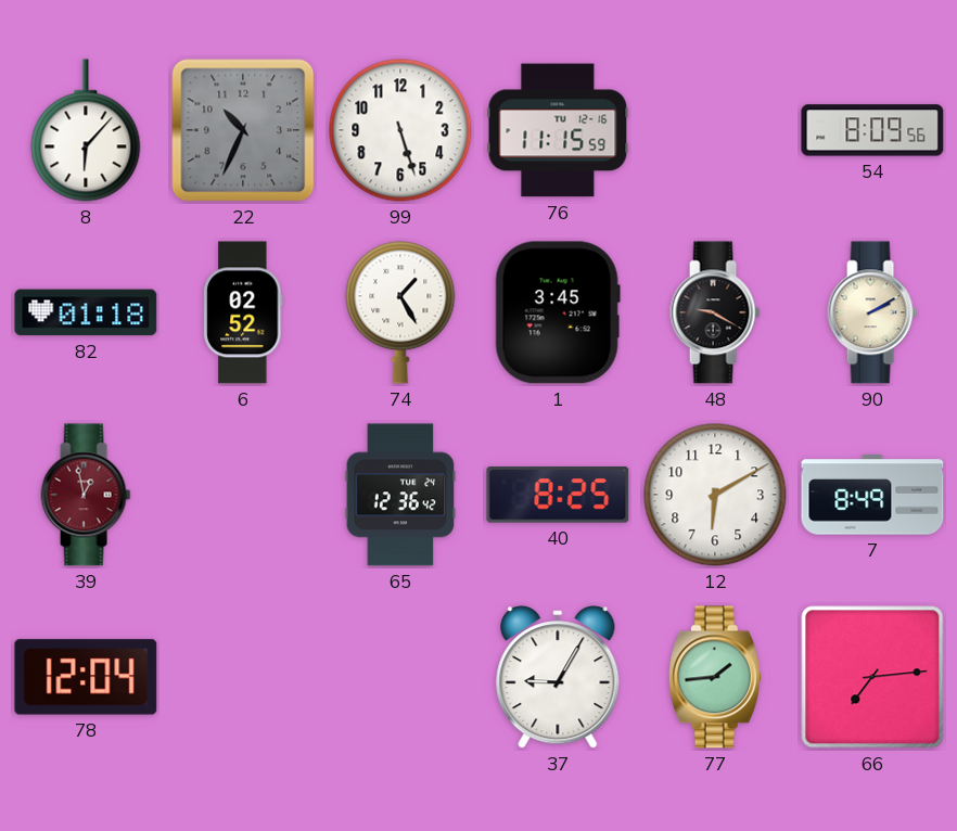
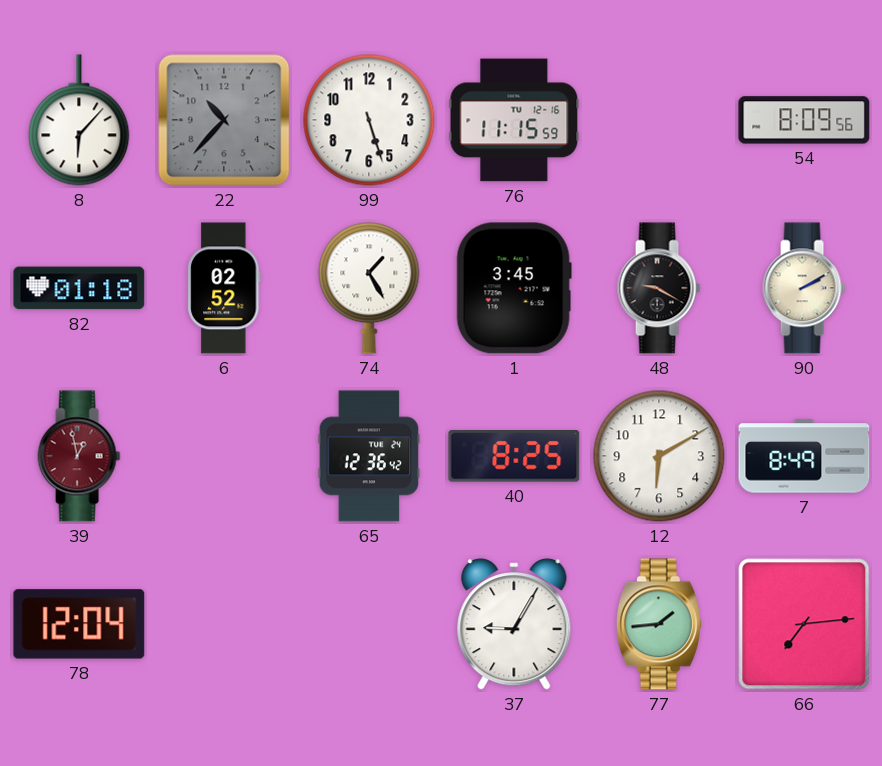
22: 10:34 -> 10:37 (224, 120)
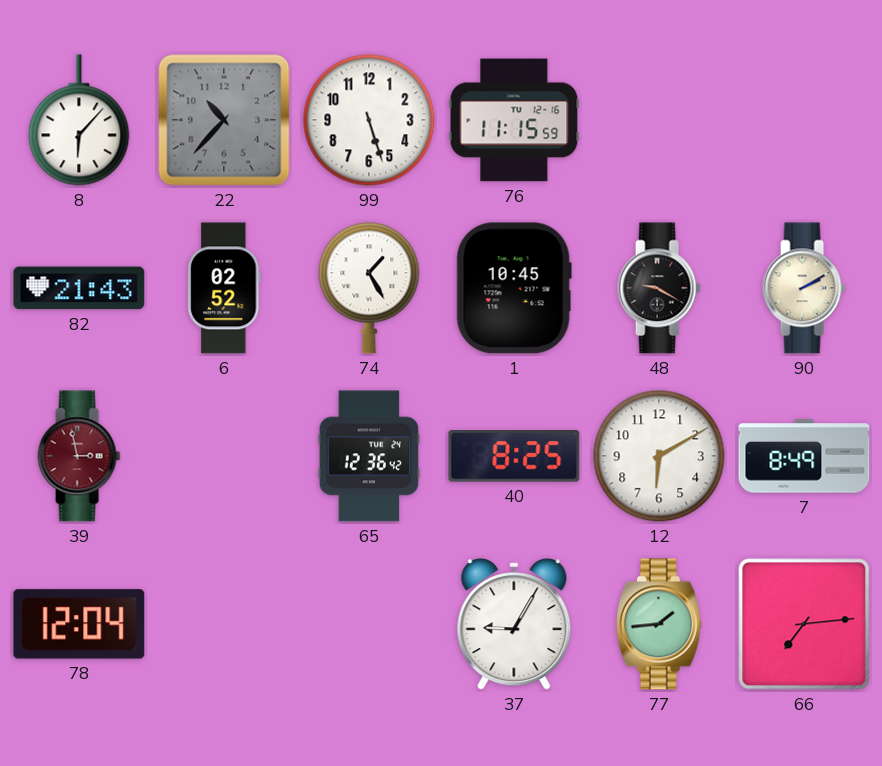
54: 8:09 -> none (804, 120)
82: 01:18 -> 21:43 (79, 288)
1: 3:45 -> 10:45 (514, 288)
39: 12:58 -> 2:58 (79, 456)
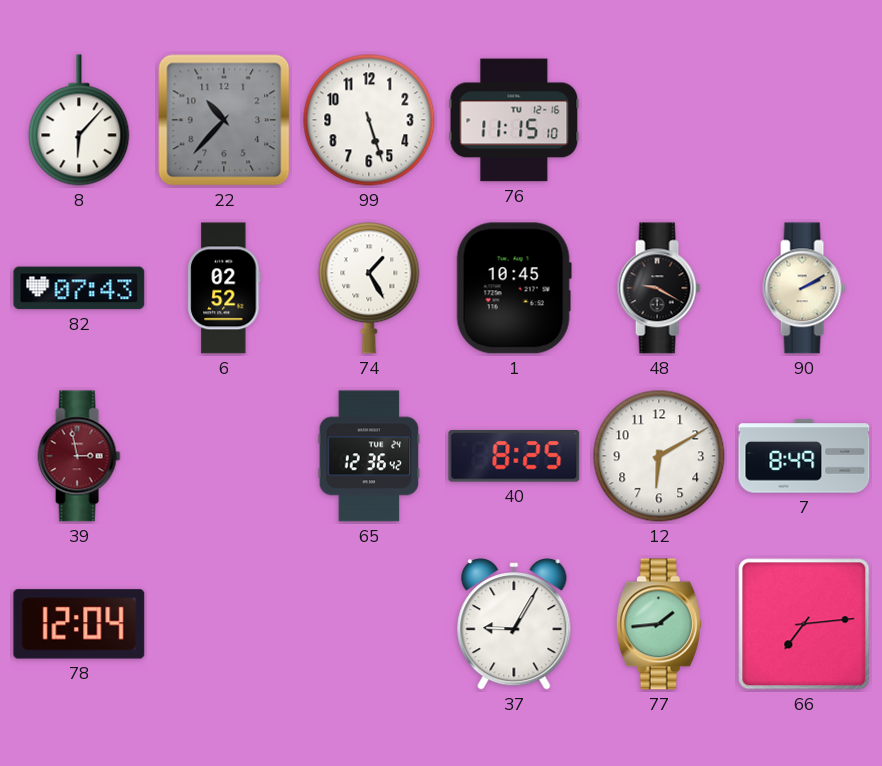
76: 11:15:59 -> 11:15:10 (514, 120)
82: 21:43 -> 07:43 (79, 288)
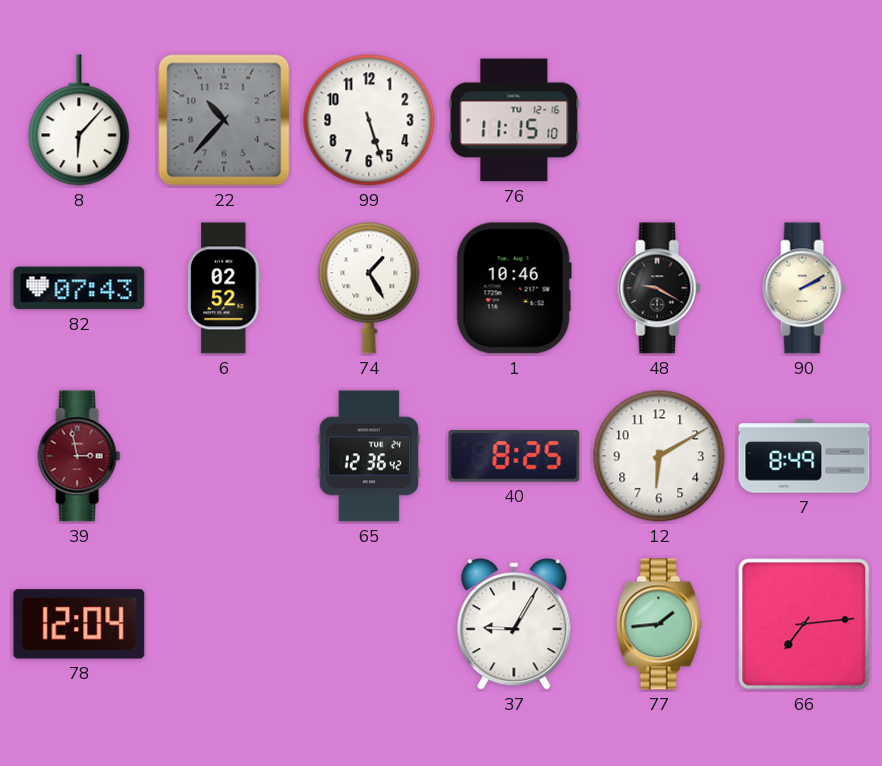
1: 10:45 -> 10:46 (514, 288)
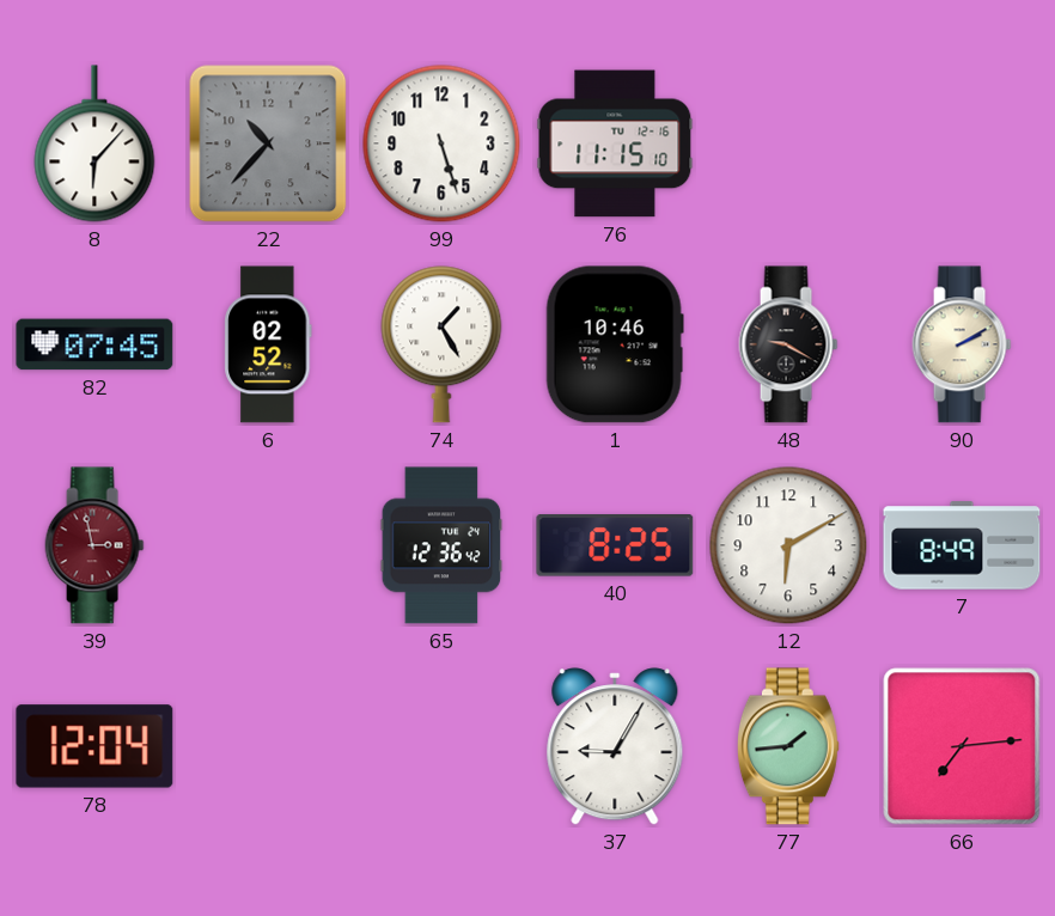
82: 07:43 -> 07:45 (94, 344)
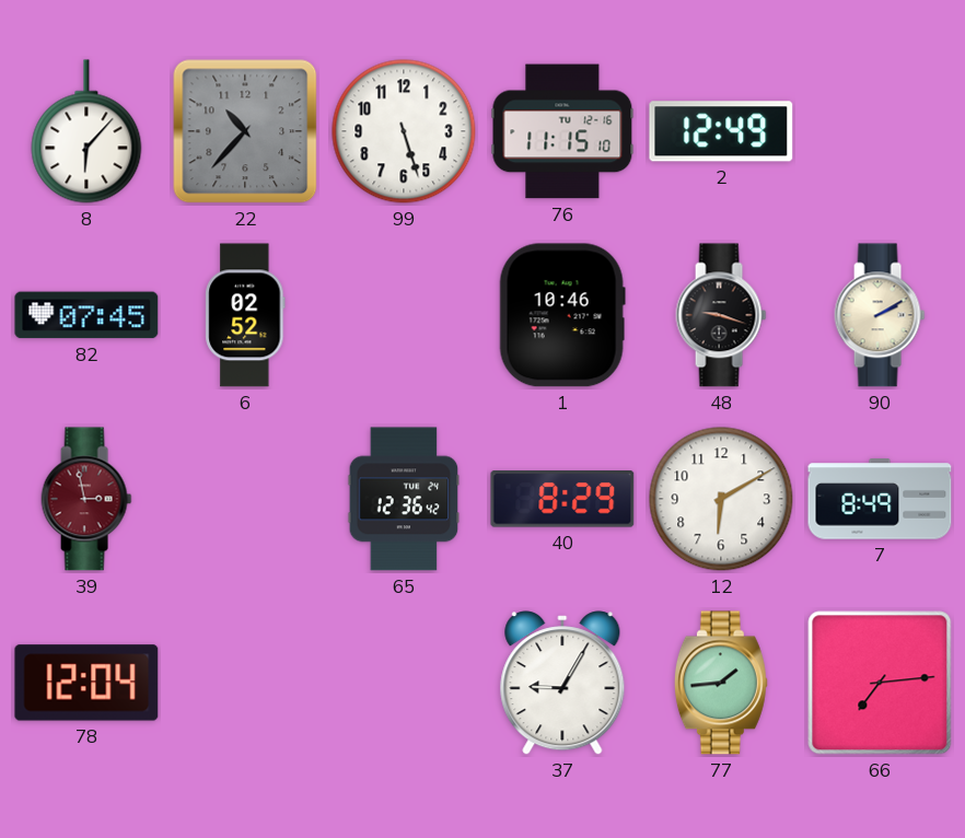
2: none -> 12:49 (721, 131)
74: 1:25 -> none (441, 344)
48: 9:20 -> 9:18 (721, 315)
40: 8:25 -> 8:29 (562, 499)
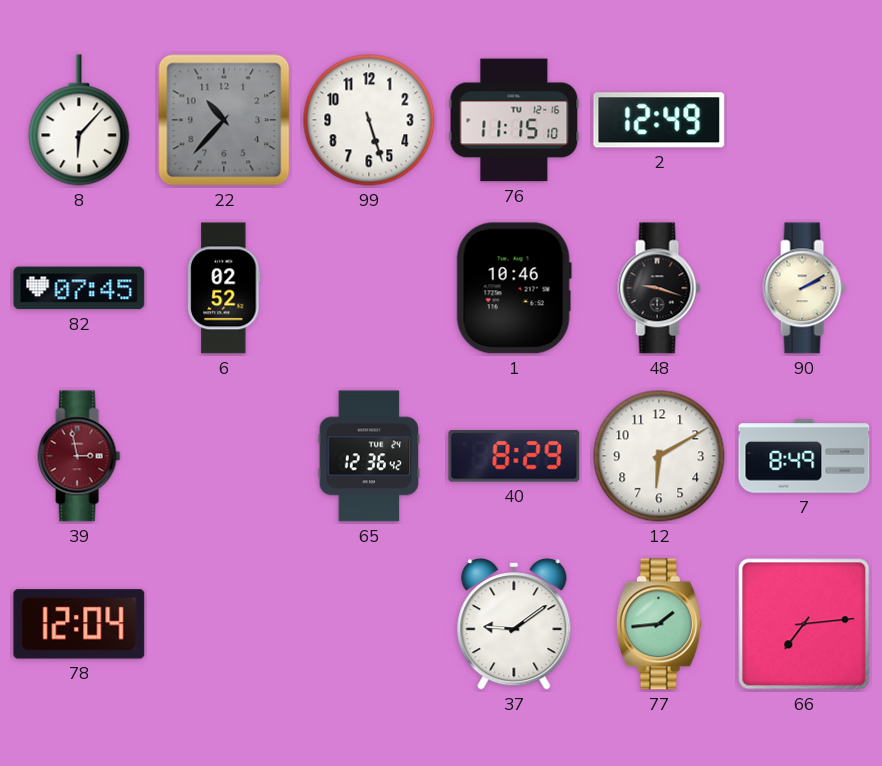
37: 9:05 -> 9:09 (514, 624)
